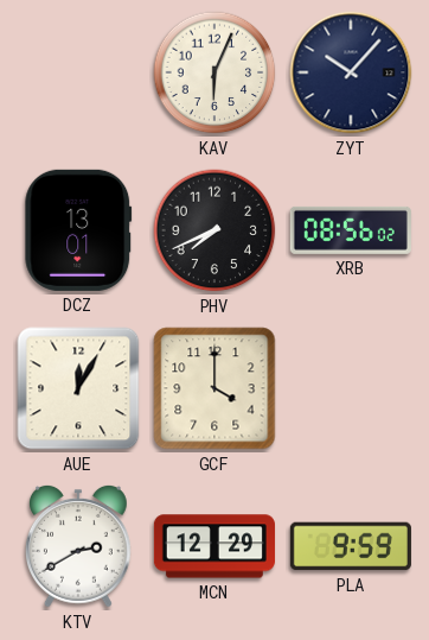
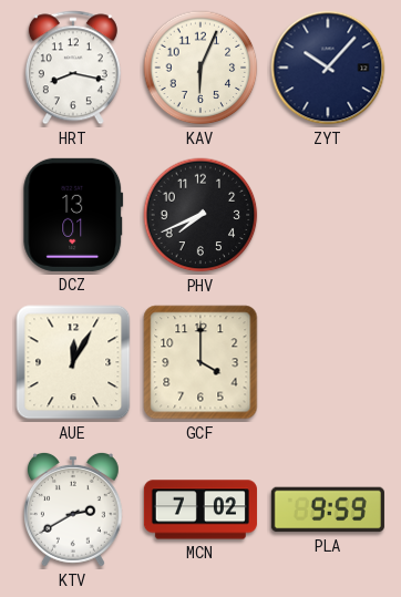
HRT: none -> 8:17 (73, 68)
XRB: 08:56 -> none (351, 230)
MCN: 12:29 -> 7:02 (200, 509)
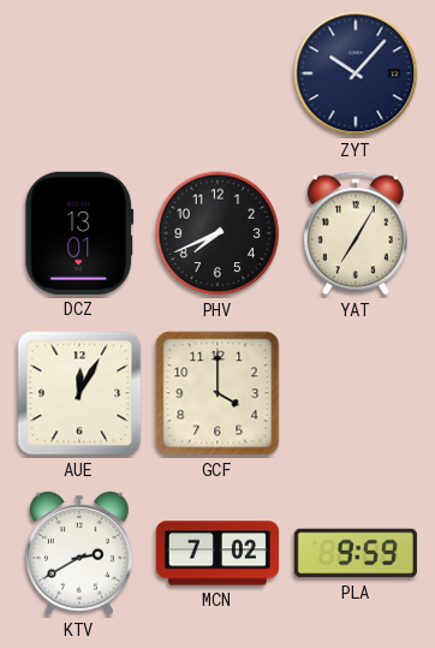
HRT: 8:17 -> none (73, 68)
KAV: 6:04 -> none (200, 68)
YAT: none -> 7:05 (356, 233)
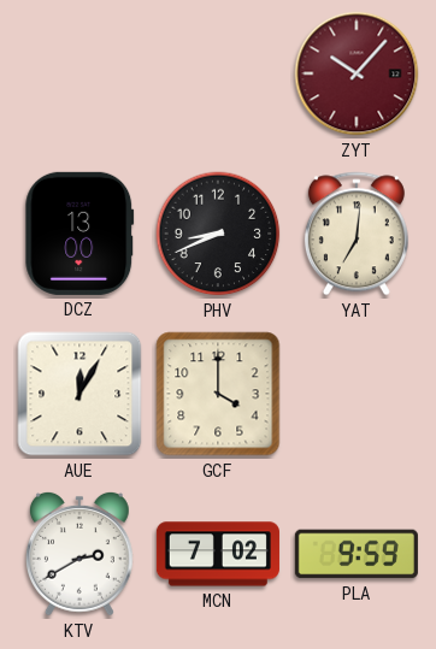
ZYT dial: navy -> burgundy (357, 73)
DCZ: 13:01 -> 13:00 (79, 234)
PHV: 7:41 -> 8:41 (218, 234)
YAT: 7:05 -> 7:01 (357, 234)
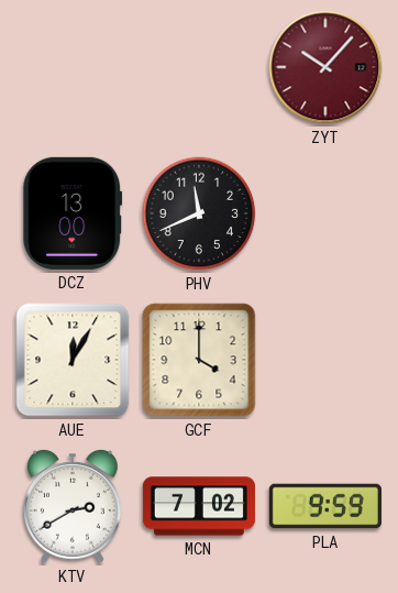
PHV: 8:41 -> 11:41 (199, 213)
YAT: 7:01 -> none (357, 234)
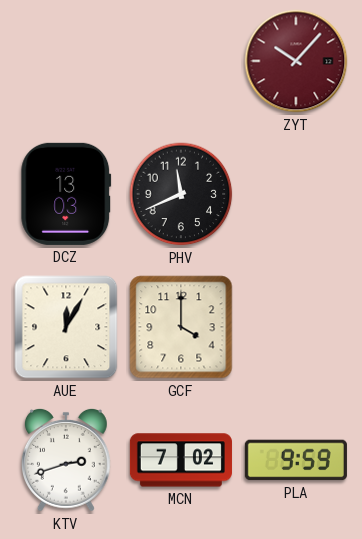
DCZ: 13:00 -> 13:03 (66, 194)
KTV: 2:40 -> 2:42 (66, 460)
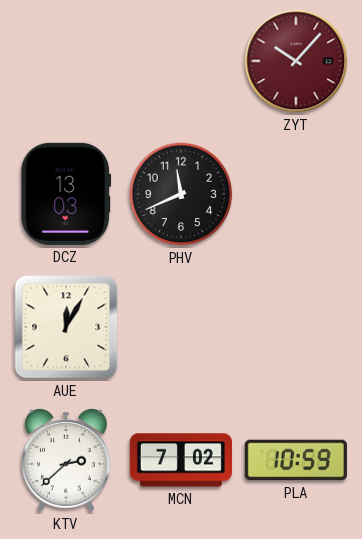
GCF: 4:00 -> none (181, 327)
KTV: 2:42 -> 2:38 (66, 460)
PLA: 9:59 -> 10:59 (296, 460)
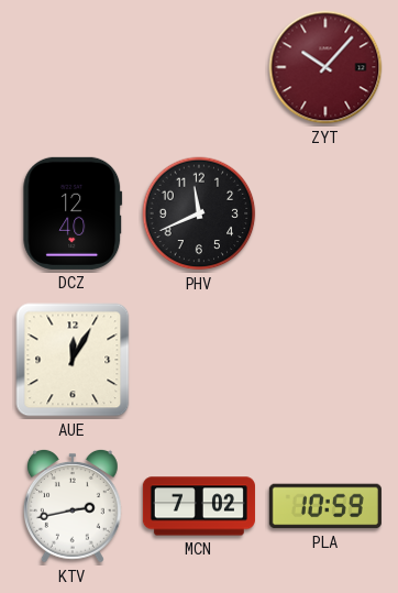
DCZ: 13:03 -> 12:40 (73, 213)
KTV: 2:38 -> 2:43 (73, 506)
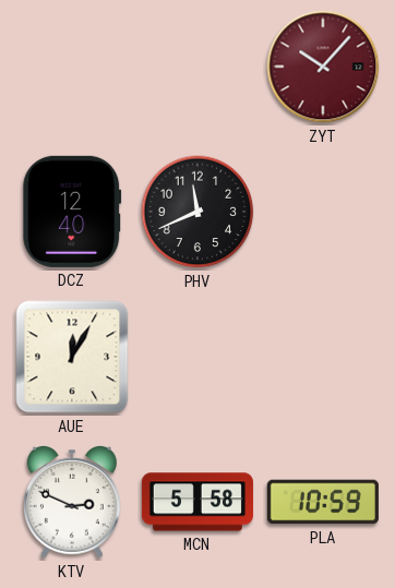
KTV: 2:43 -> 2:49 (72, 502)
MCN: 7:02 -> 5:58 (197, 502)
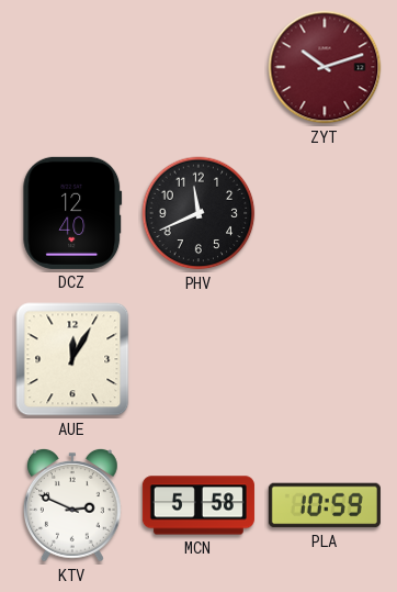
ZYT: 10:07 -> 10:12 (325, 67)
